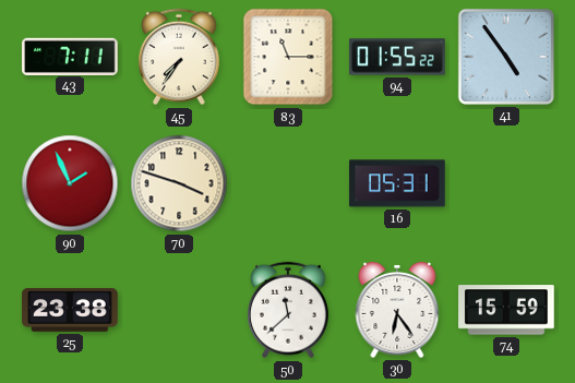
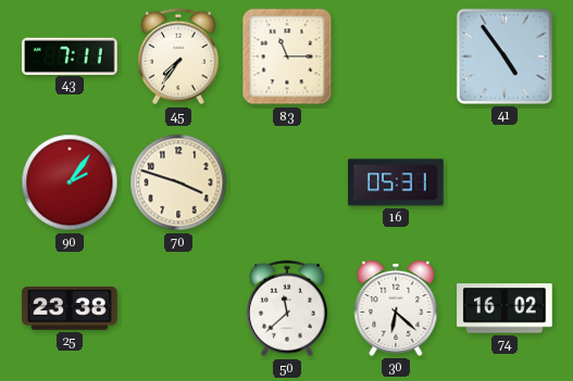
94: 01:55 -> none (397, 57)
90: 1:56 -> 2:06 (70, 182)
30: 6:24 -> 6:22 (396, 308)
74: 15:59 -> 16:02 (505, 308)
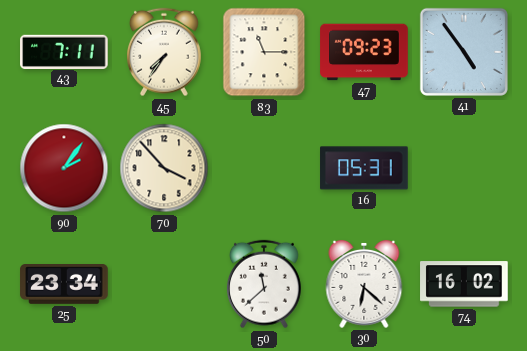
47: none -> 09:23 (364, 52)
70: 3:48 -> 3:53 (164, 168)
25: 23:38 -> 23:34 (64, 285)
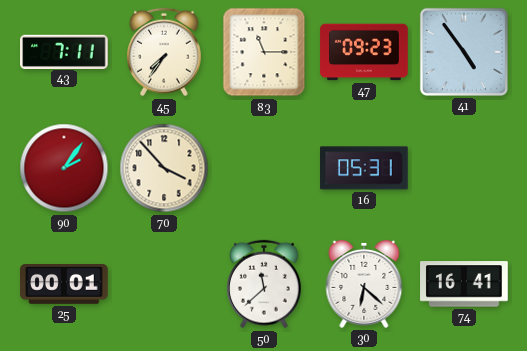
25: 23:34 -> 00:01 (64, 285)
74: 16:02 -> 16:41 (464, 284)
